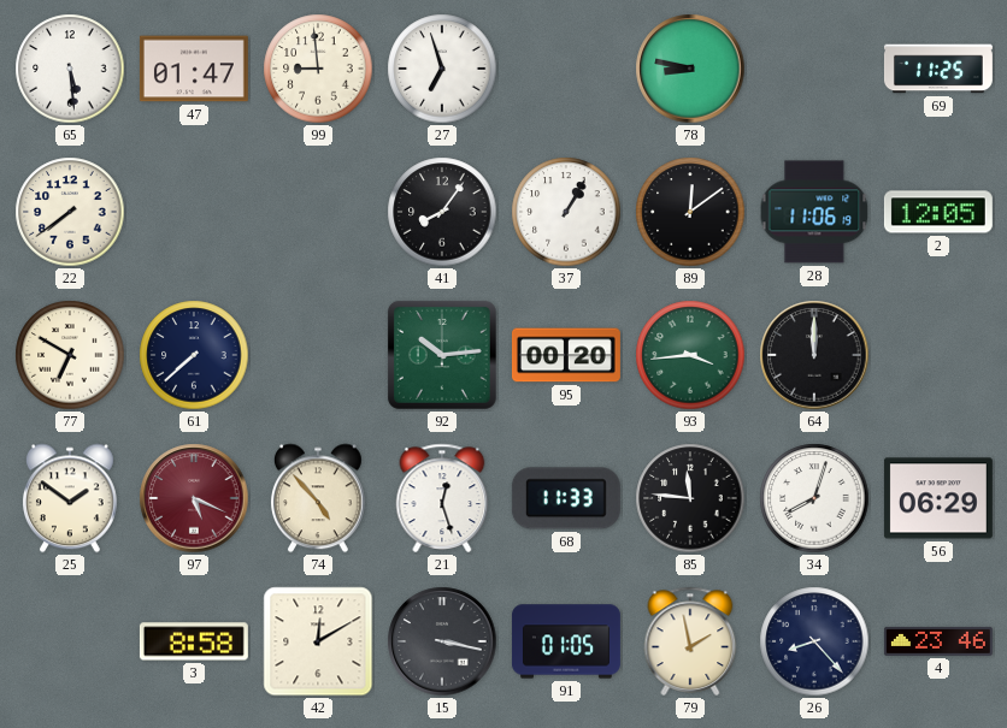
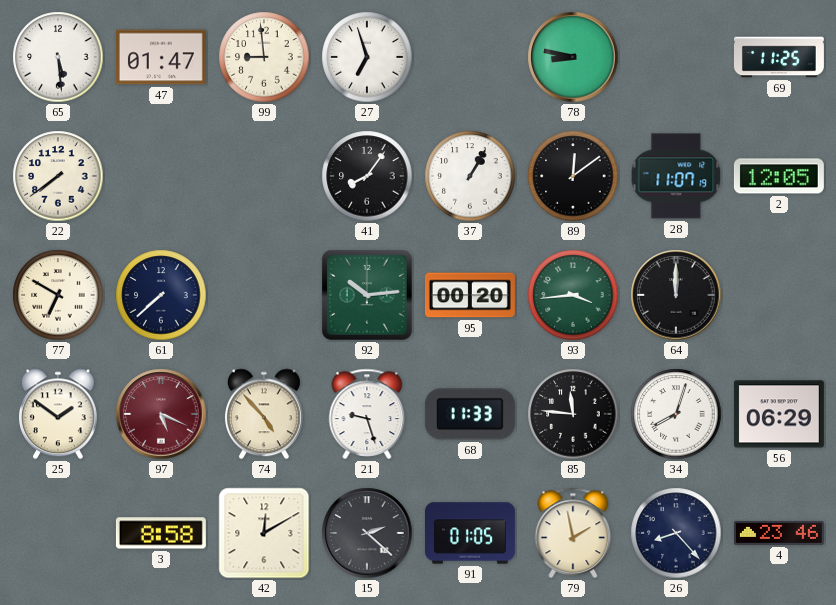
28: 11:06 -> 11:07 (676, 176)
21: 12:27 -> 9:27 (367, 414)
15: 3:17 -> 2:22 (367, 533)
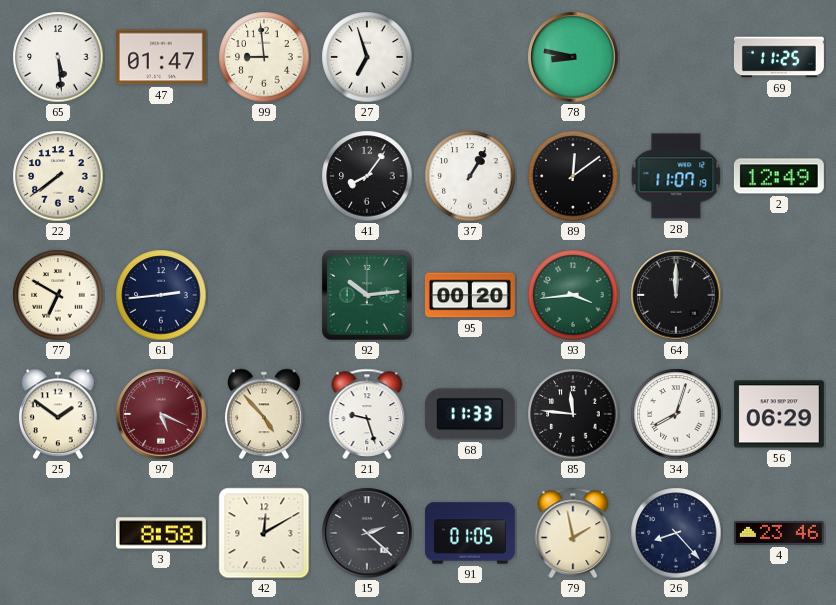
2: 12:05 -> 12:49 (779, 176)
61: 7:38 -> 2:44 (161, 295)
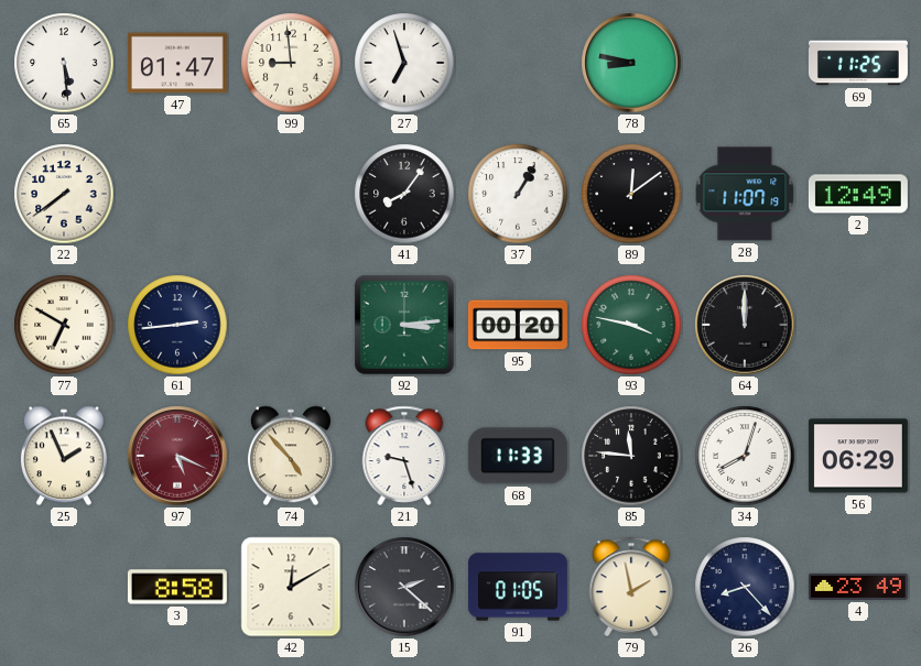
92: 10:14 -> 3:14 (404, 325)
93: 3:44 -> 3:47 (631, 325)
25: 1:51 -> 1:56 (64, 456)
4: 23:46 -> 23:49 (858, 587)
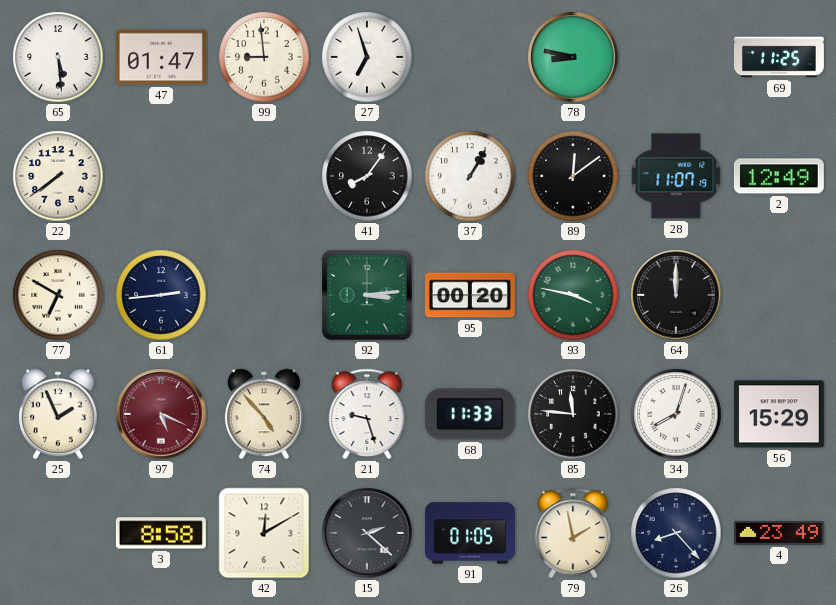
56: 06:29 -> 15:29 (779, 414)
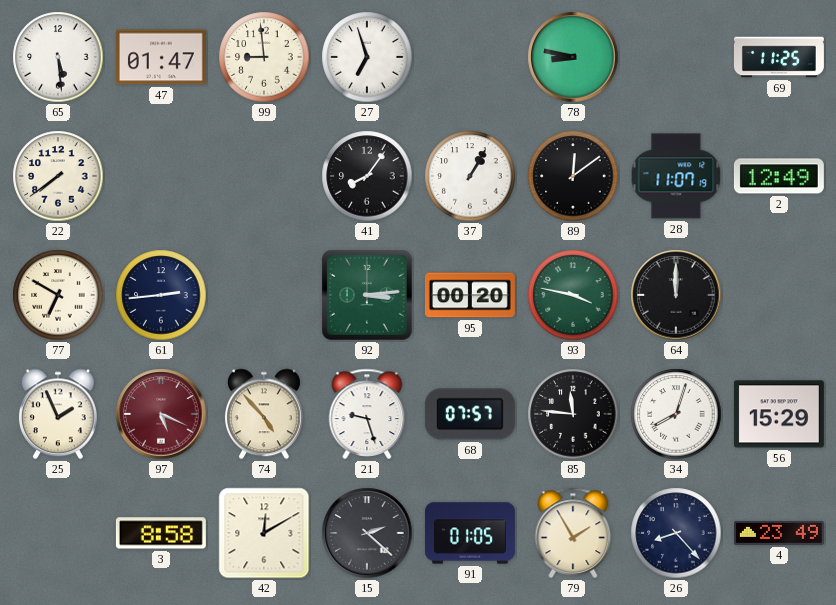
68: 11:33 -> 07:57 (470, 414)
79: 1:58 -> 1:55 (573, 533)
